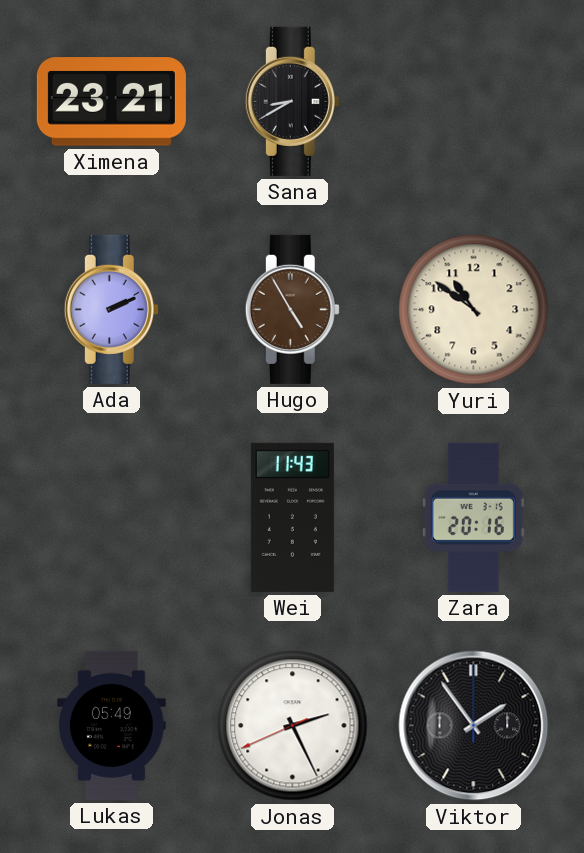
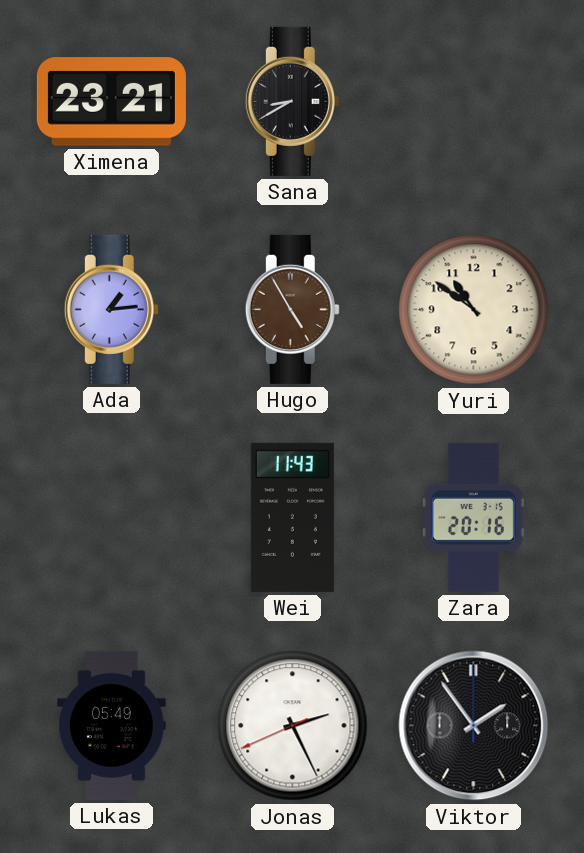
Ada: 2:11 -> 1:14 (111, 309)
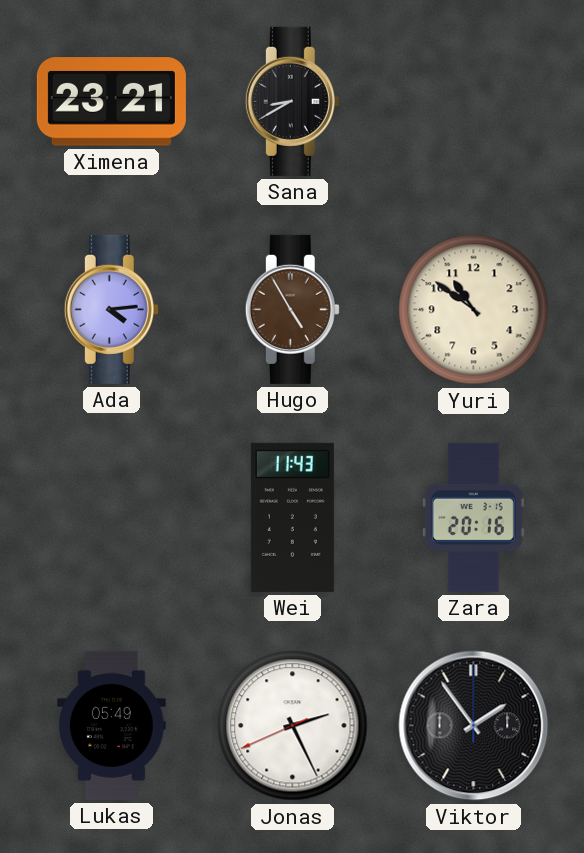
Ada: 1:14 -> 4:14 (111, 309)
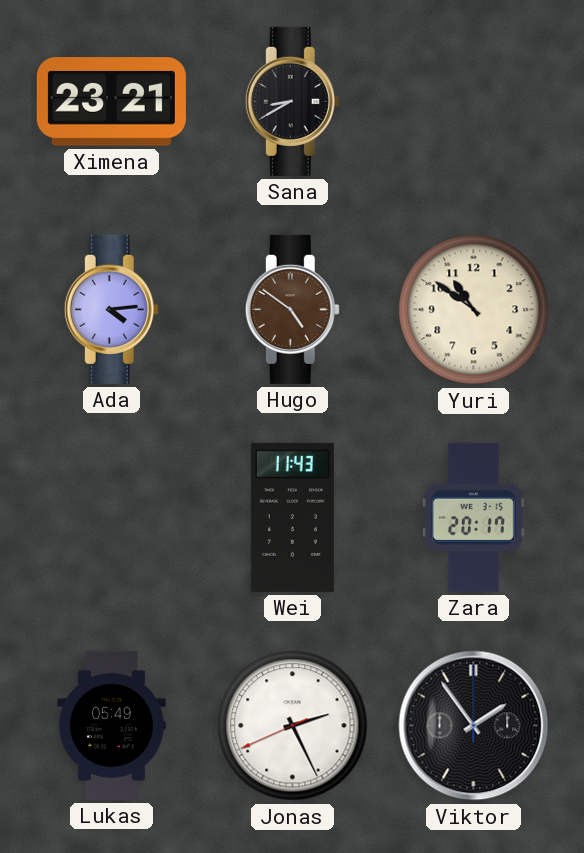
Hugo: 4:55 -> 4:51 (292, 309)
Zara: 20:16 -> 20:17 (473, 517)
